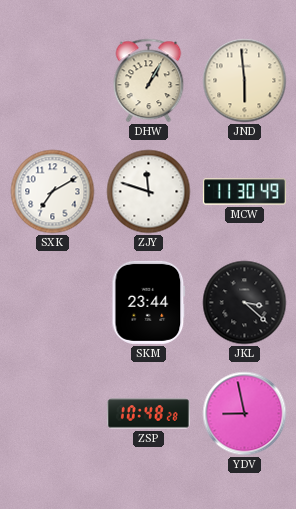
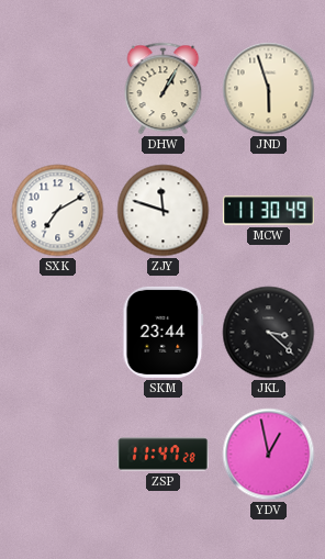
JND: 5:59 -> 5:57 (269, 89)
ZSP: 10:48 -> 11:47 (162, 455)
YDV: 8:58 -> 12:58 (269, 455)
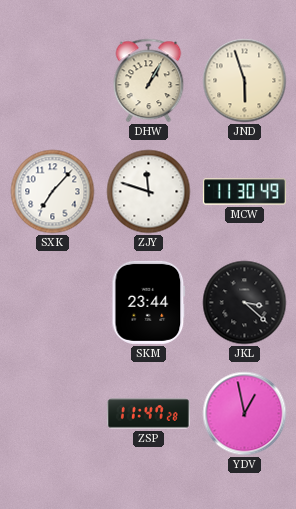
SXK: 7:10 -> 7:07 (53, 192)
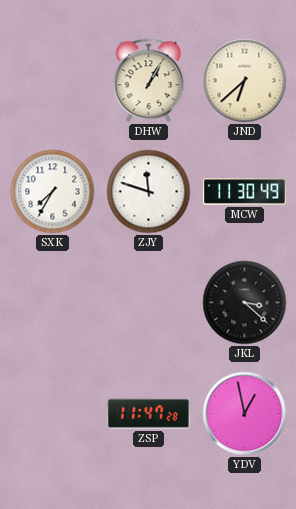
JND: 5:57 -> 6:38 (245, 81)
SXK: 7:07 -> 7:35 (53, 192)
SKM: 23:44 -> none (149, 302)
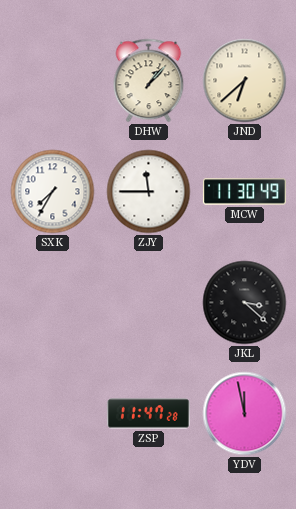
DHW: 1:05 -> 1:07 (149, 81)
ZJY: 11:48 -> 11:45 (149, 192)
YDV: 12:58 -> 11:58 (245, 414)
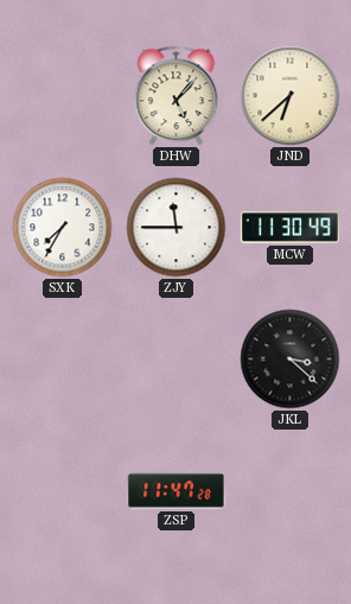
DHW: 1:07 -> 5:07 (177, 96)
YDV: 11:58 -> none (245, 414)
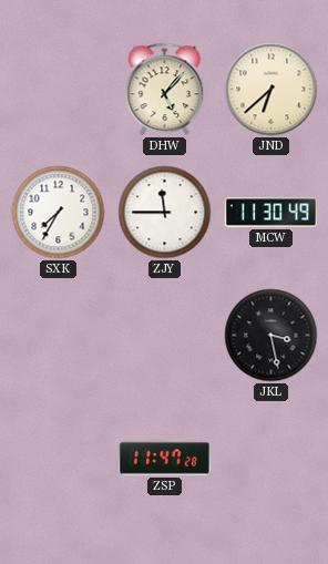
JKL: 3:22 -> 3:28 (271, 336)
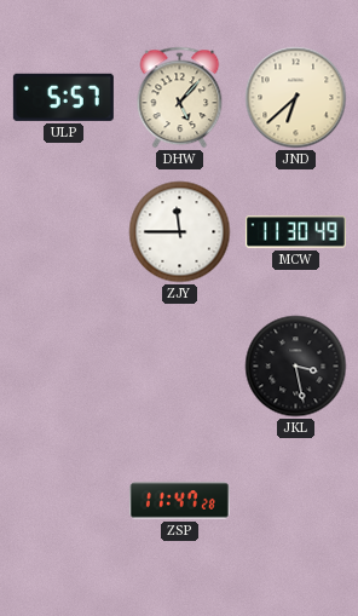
ULP: none -> 5:57 (63, 97)
SXK: 7:35 -> none (59, 213)
